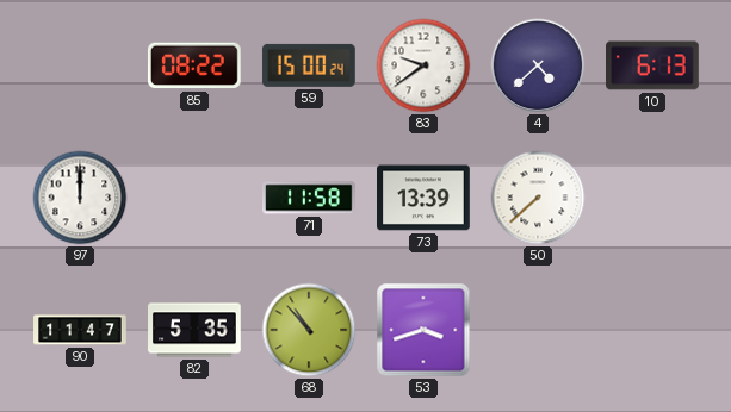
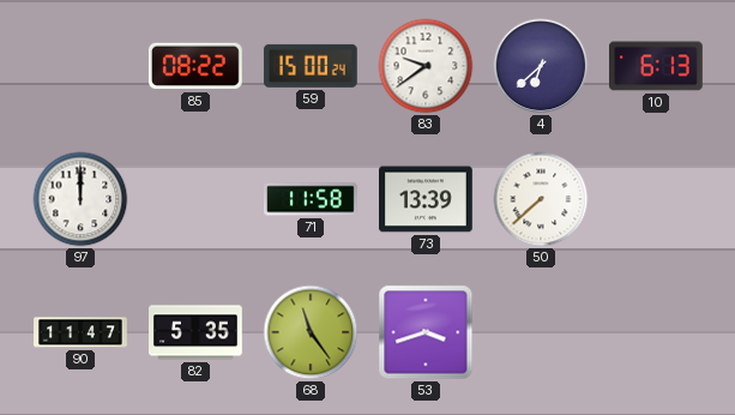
4: 4:38 -> 6:38 (541, 66)
68: 10:53 -> 11:24 (311, 332)
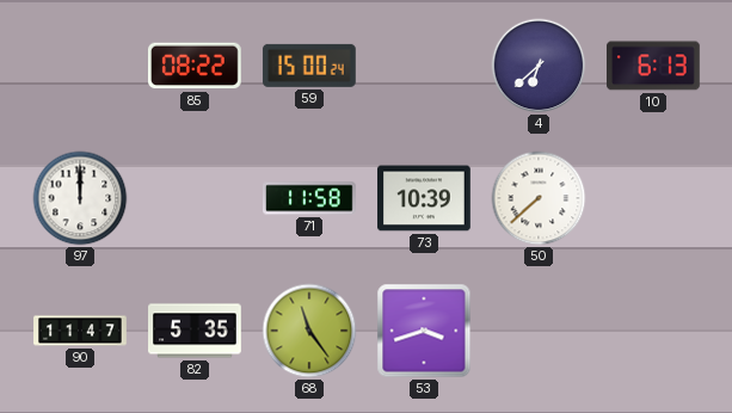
83: 9:39 -> none (426, 66)
73: 13:39 -> 10:39 (425, 198)
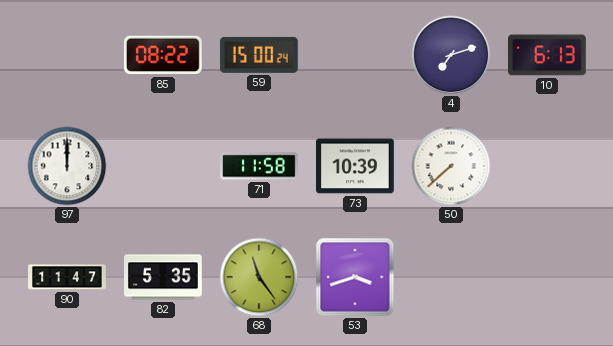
4: 6:38 -> 7:12 (451, 55)
